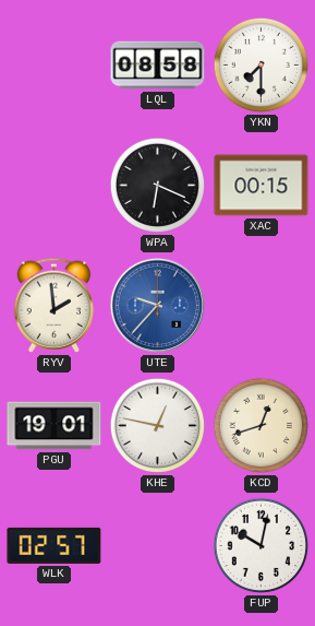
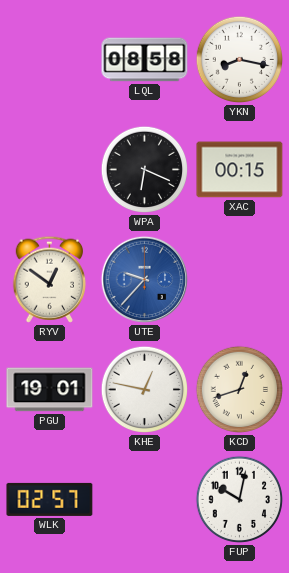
YKN: 7:30 -> 8:17 (240, 60)
RYV: 1:59 -> 12:51 (50, 279)
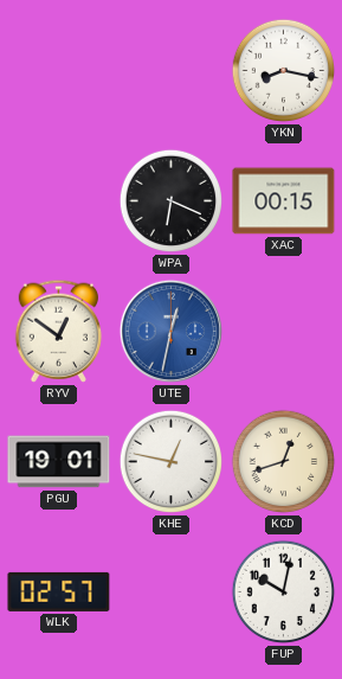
LQL: 08:58 -> none (145, 60)
UTE: 9:37 -> 12:32 (170, 331)
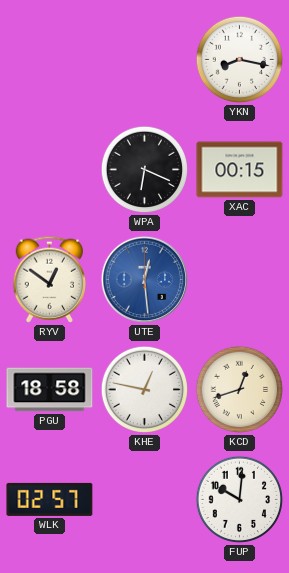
UTE: 12:32 -> 12:29 (144, 279)
PGU: 19:01 -> 18:58 (50, 390)
FUP: 10:02 -> 10:01 (240, 500)
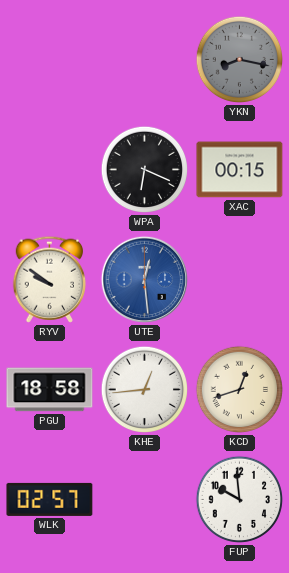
YKN dial: white -> grey (240, 60)
RYV: 12:51 -> 9:51 (50, 279)
KHE: 12:47 -> 12:44 (145, 390)
FUP: 10:01 -> 9:59 (240, 500)
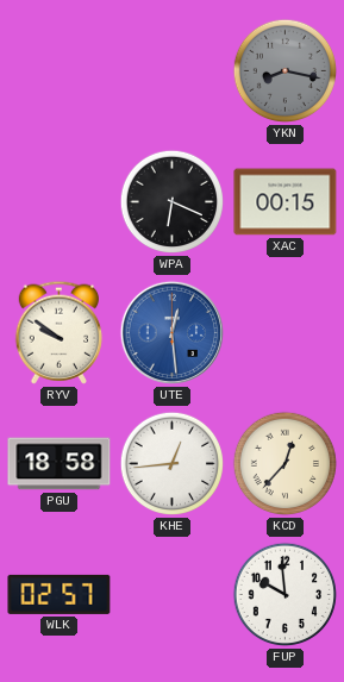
KCD: 12:42 -> 12:37 (286, 464)
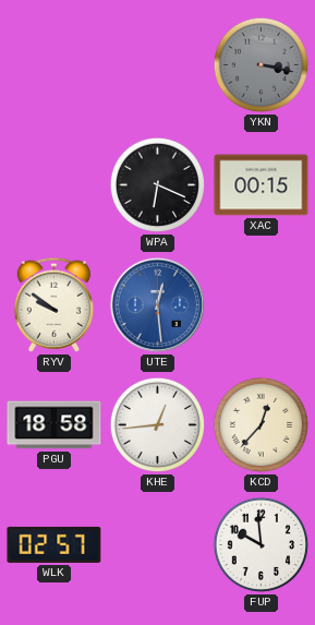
YKN: 8:17 -> 3:17 (262, 65)
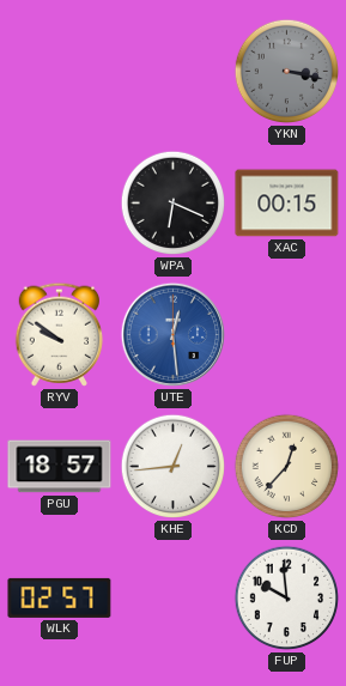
PGU: 18:58 -> 18:57 (60, 467)
